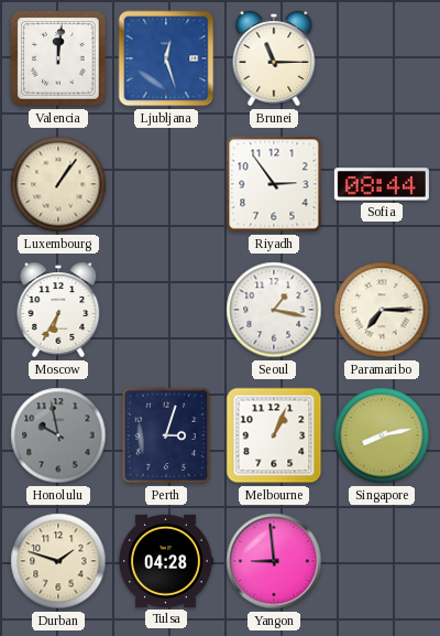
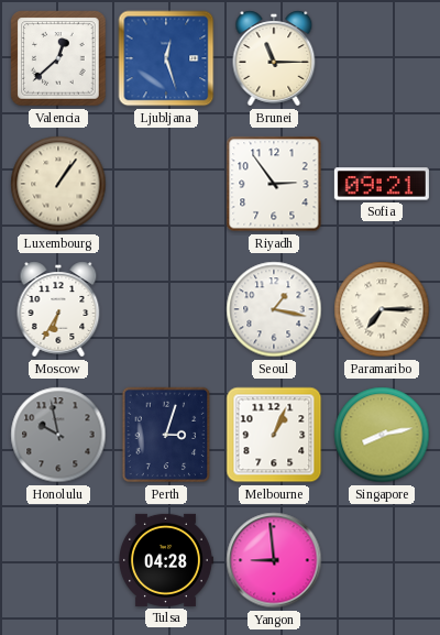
Valencia: 12:01 -> 12:38 (58, 58)
Sofia: 08:44 -> 09:21 (382, 184)
Durban: 1:48 -> none (58, 561)
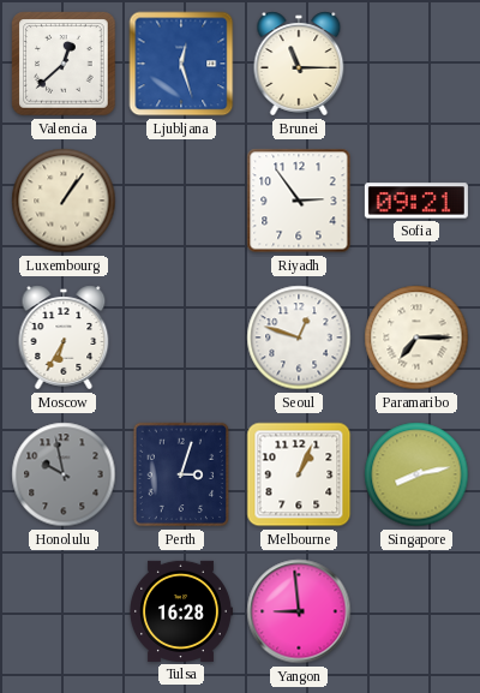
Seoul: 1:17 -> 12:48 (299, 337)
Tulsa: 04:28 -> 16:28 (181, 611)
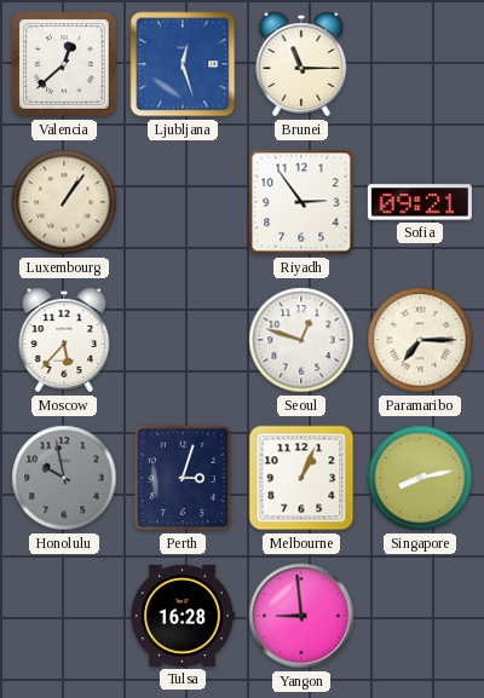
Moscow: 6:35 -> 5:37 (64, 340)
